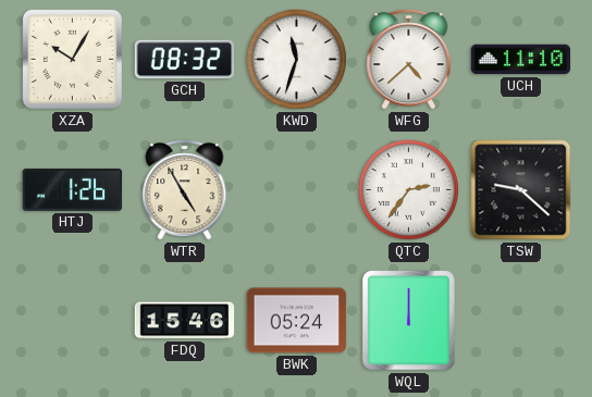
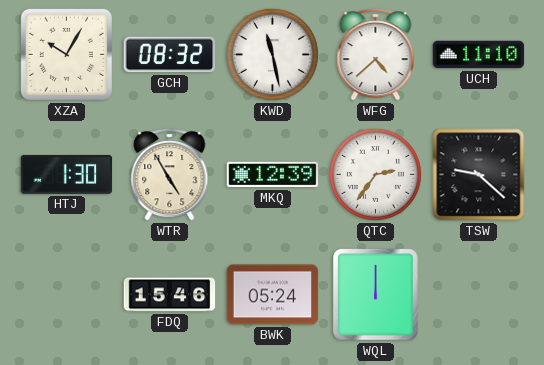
KWD: 11:33 -> 11:28 (272, 54)
HTJ: 1:26 -> 1:30 (67, 174)
MKQ: none -> 12:39 (273, 175)
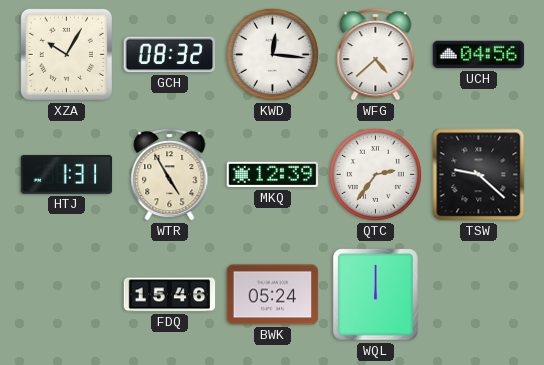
KWD: 11:28 -> 12:16 (272, 54)
UCH: 11:10 -> 04:56 (479, 55)
HTJ: 1:30 -> 1:31 (67, 174)
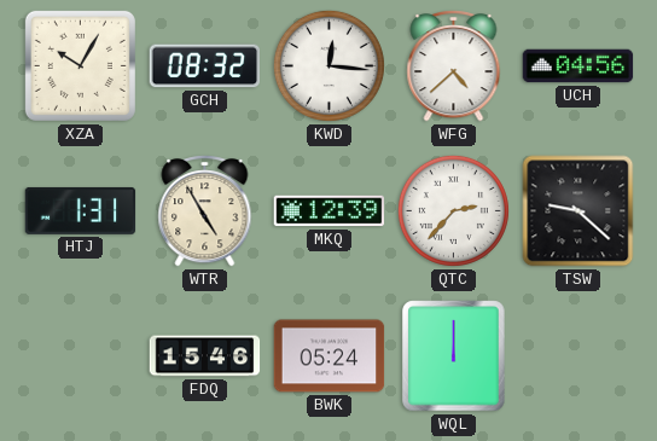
QTC: 2:36 -> 2:37 (453, 210)
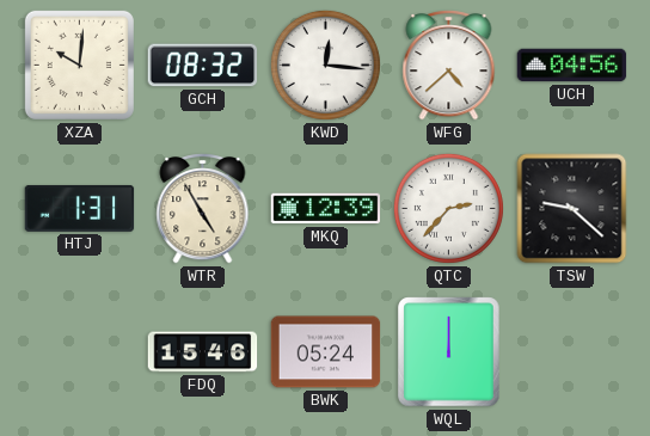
XZA: 10:05 -> 10:01 (79, 65)
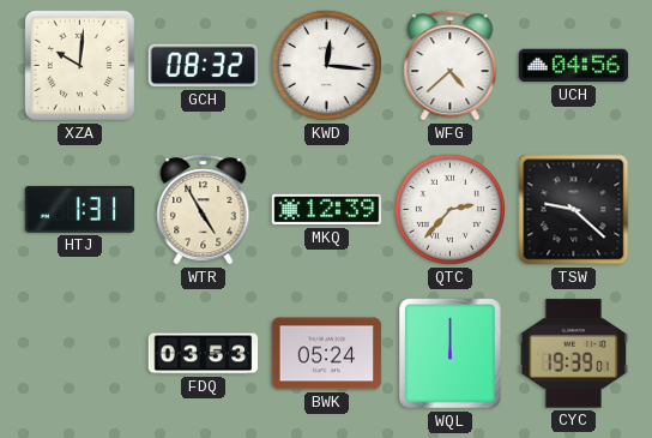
FDQ: 15:46 -> 03:53 (204, 354)
CYC: none -> 19:39 (574, 354)
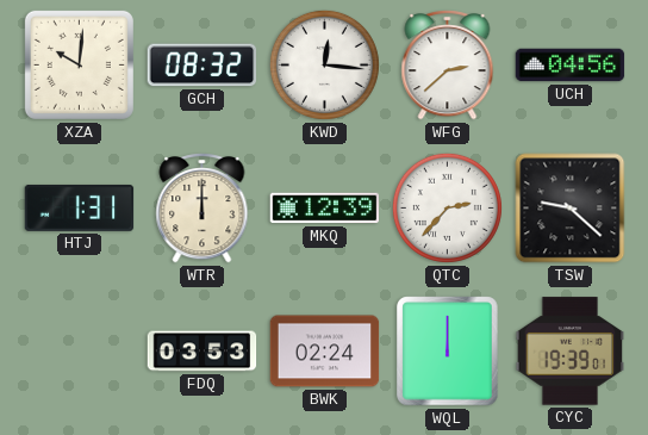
WFG: 4:38 -> 2:38 (448, 66)
WTR: 4:55 -> 12:00 (202, 209)
BWK: 05:24 -> 02:24 (325, 352)
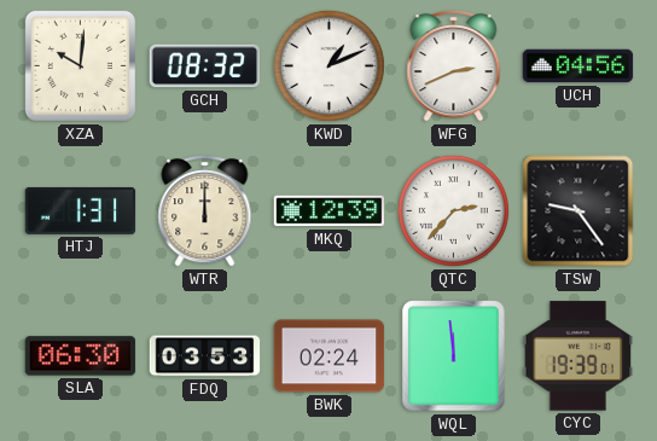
KWD: 12:16 -> 1:11 (328, 65)
WFG: 2:38 -> 2:41 (454, 66)
TSW: 9:22 -> 9:24 (578, 211)
SLA: none -> 06:30 (81, 356)
WQL: 12:00 -> 11:59 (454, 356)
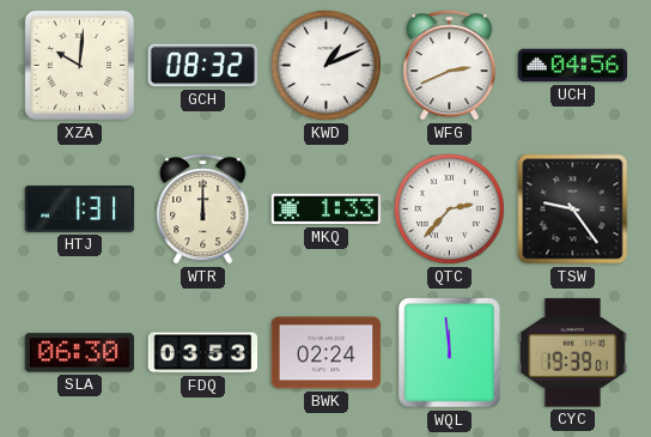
MKQ: 12:39 -> 1:33 (327, 210)
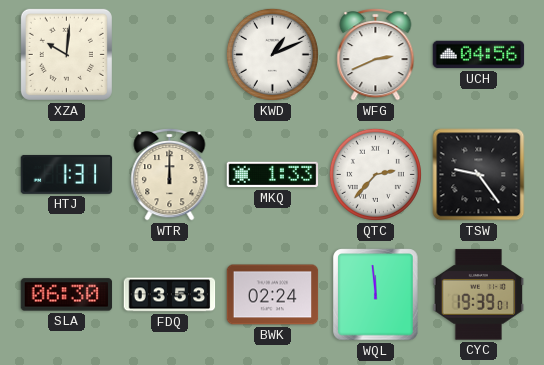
GCH: 08:32 -> none (203, 66)
